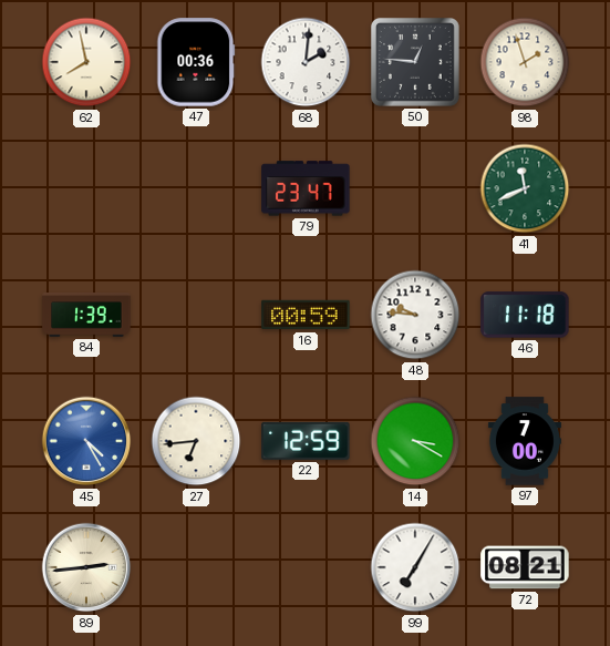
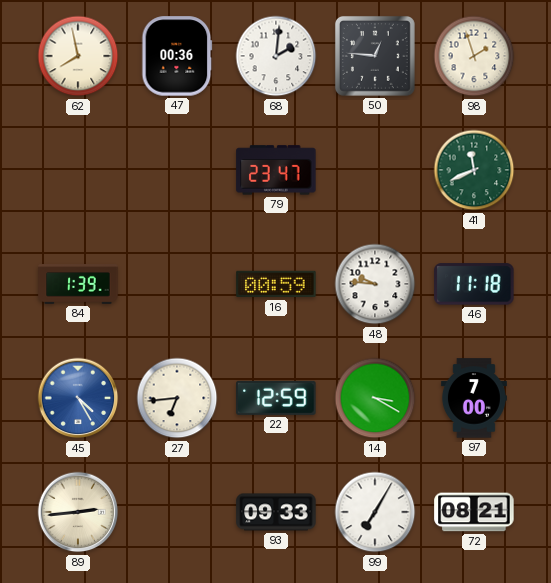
93: none -> 09:33 (276, 512)
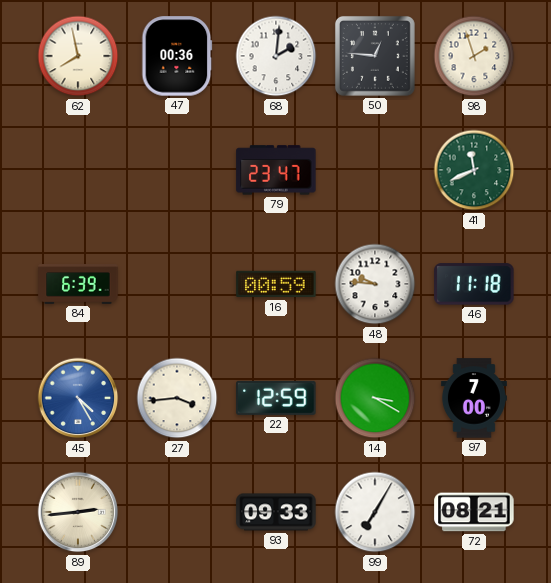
84: 1:39 -> 6:39 (78, 284)
27: 6:44 -> 3:44 (177, 398)
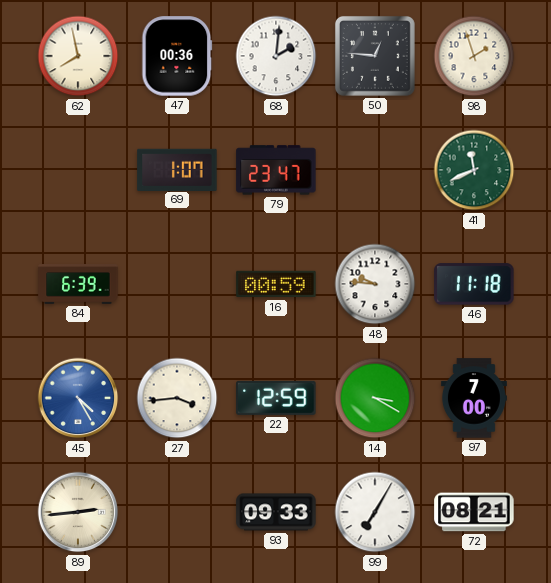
69: none -> 1:07 (177, 169)
